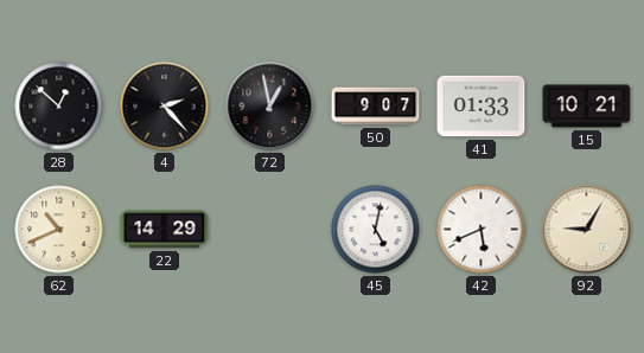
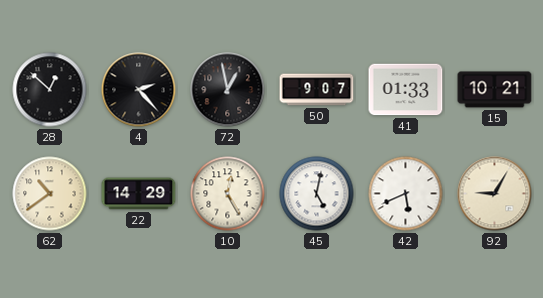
62: 10:41 -> 10:39 (50, 194)
10: none -> 12:25 (228, 194)
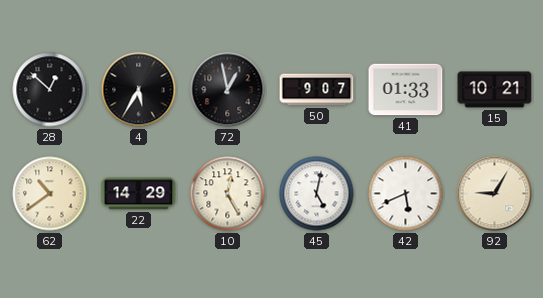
4: 2:23 -> 5:35 (139, 90)
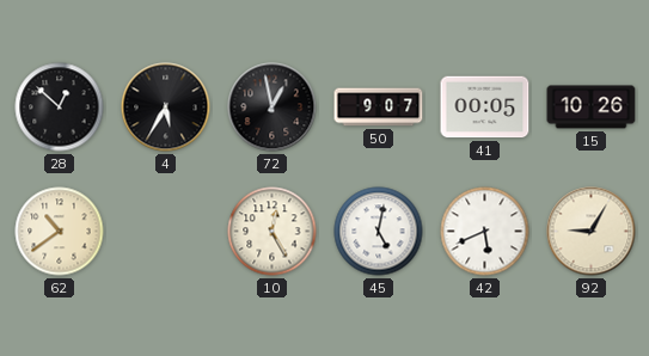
41: 01:33 -> 00:05 (485, 108)
15: 10:21 -> 10:26 (592, 108)
22: 14:29 -> none (139, 194)
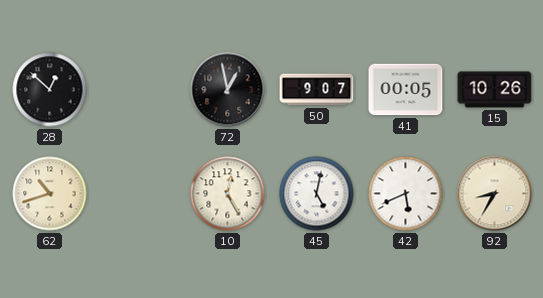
4: 5:35 -> none (166, 108)
62: 10:39 -> 10:42 (50, 194)
92: 9:05 -> 8:35 (495, 194)
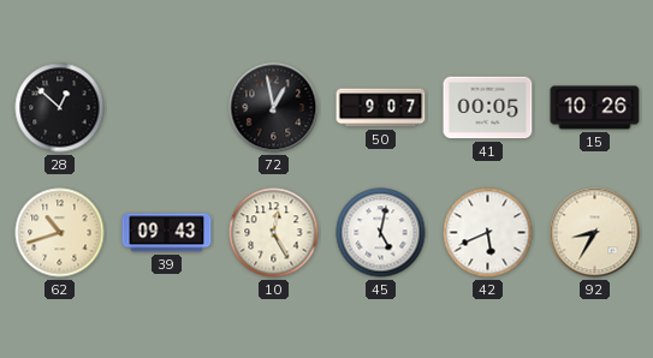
39: none -> 09:43 (167, 233)
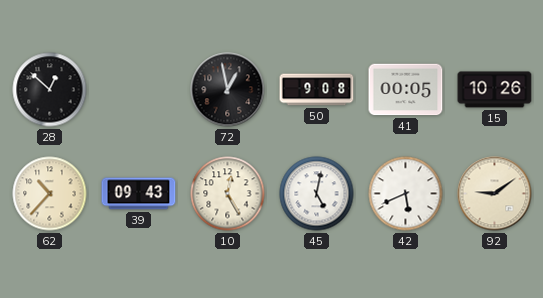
50: 9:07 -> 9:08 (317, 90)
62: 10:42 -> 10:37 (50, 194)
92: 8:35 -> 9:09 (495, 194)
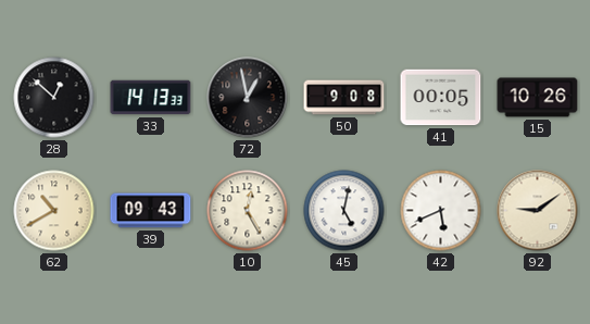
33: none -> 14:13 (151, 98)
62: 10:37 -> 10:40 (54, 211)
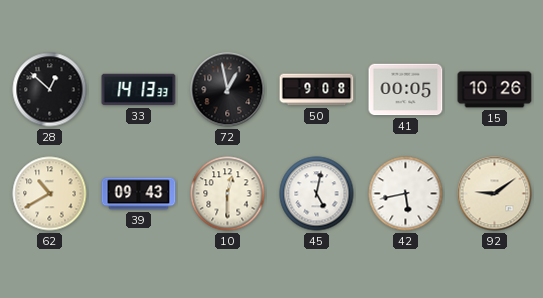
10: 12:25 -> 12:30 (228, 194)
42: 5:41 -> 5:43 (406, 194)
